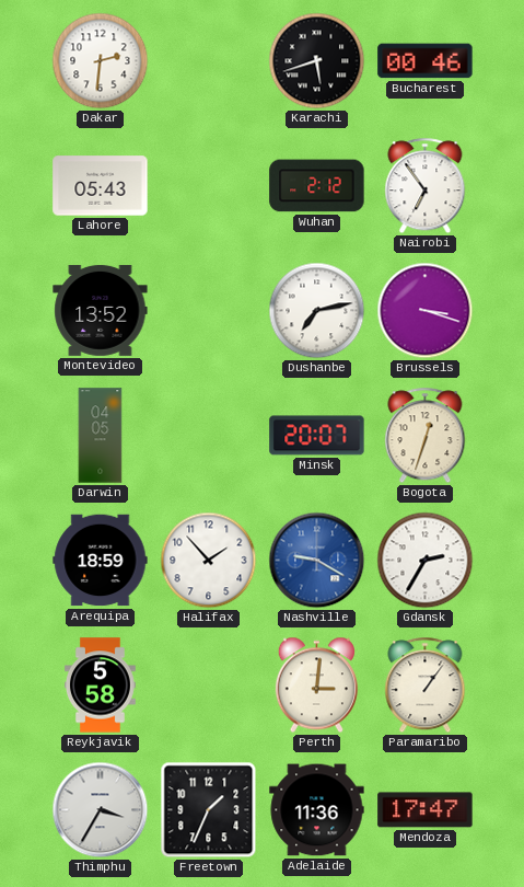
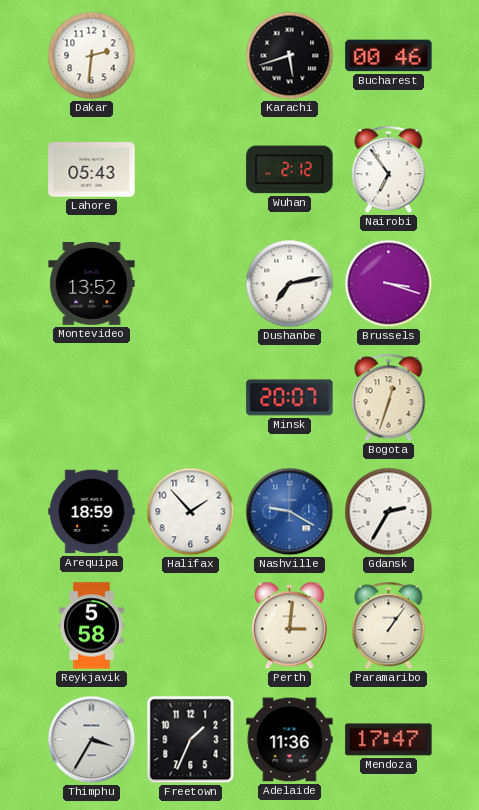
Darwin: 04:05 -> none (101, 436)
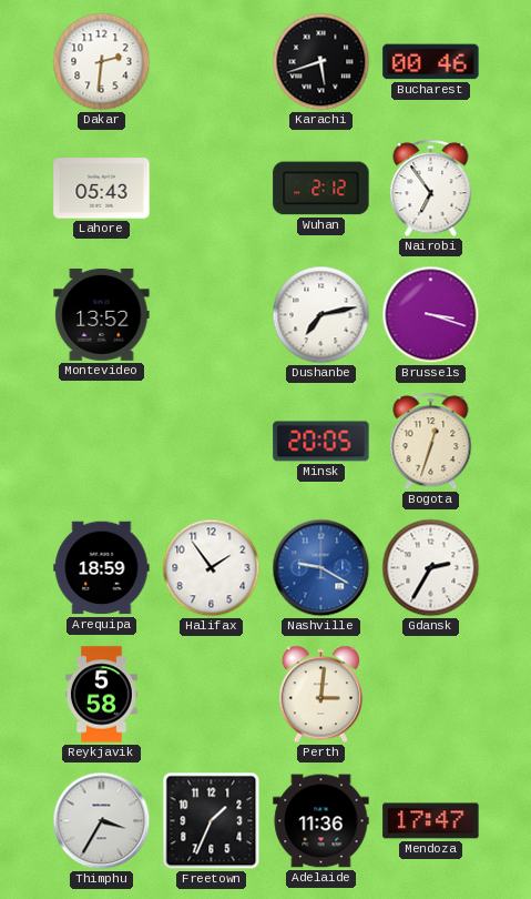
Minsk: 20:07 -> 20:05 (321, 442)
Halifax: 1:53 -> 1:54 (212, 568)
Paramaribo: 1:06 -> none (389, 626)
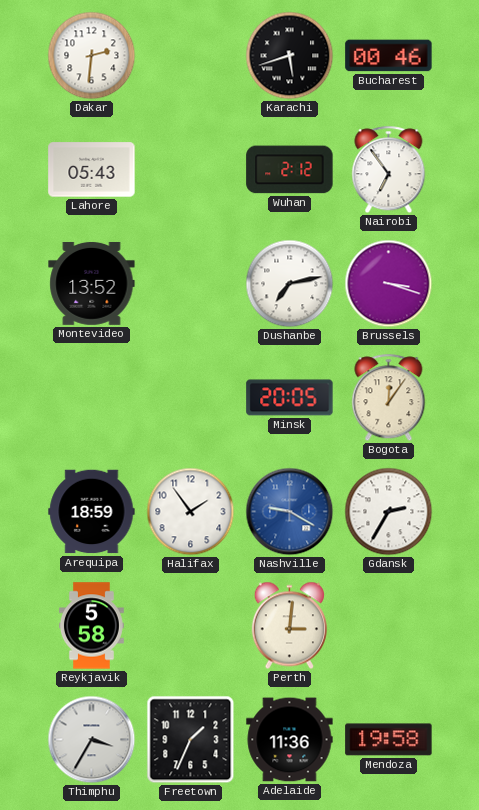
Bogota: 12:33 -> 12:06 (389, 398)
Mendoza: 17:47 -> 19:58 (389, 740)
